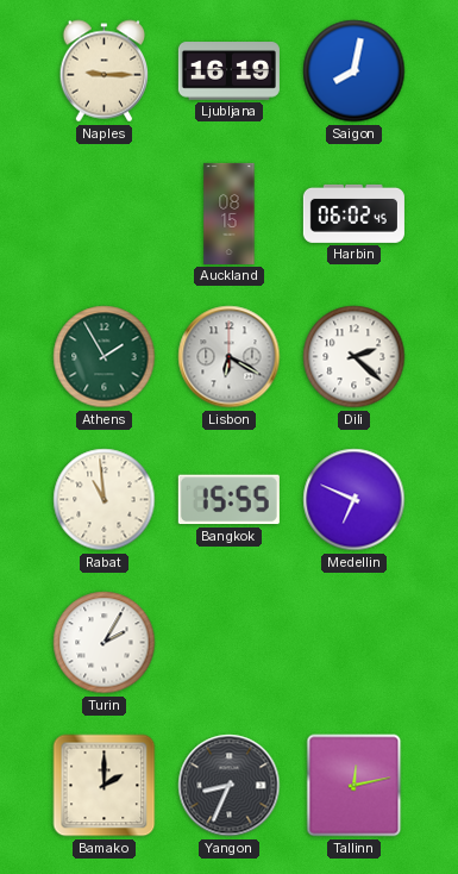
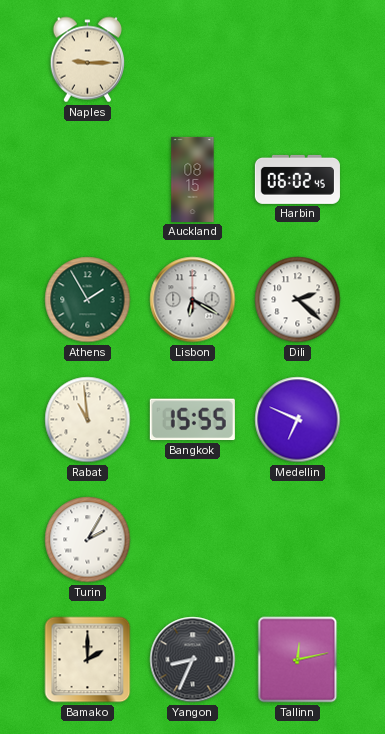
Ljubljana: 16:19 -> none (228, 71)
Saigon: 8:02 -> none (355, 71)
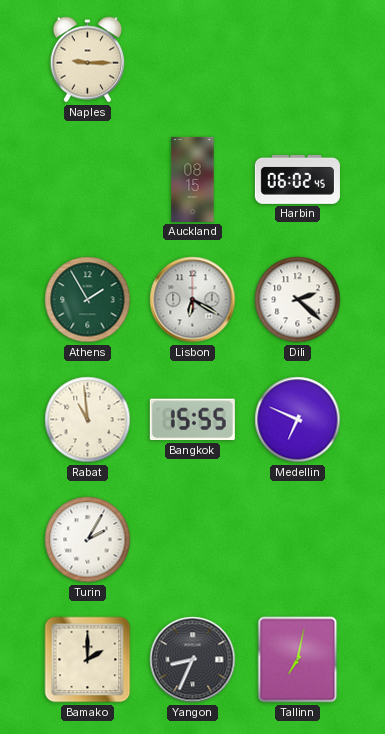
Tallinn: 12:13 -> 7:02 (298, 660)
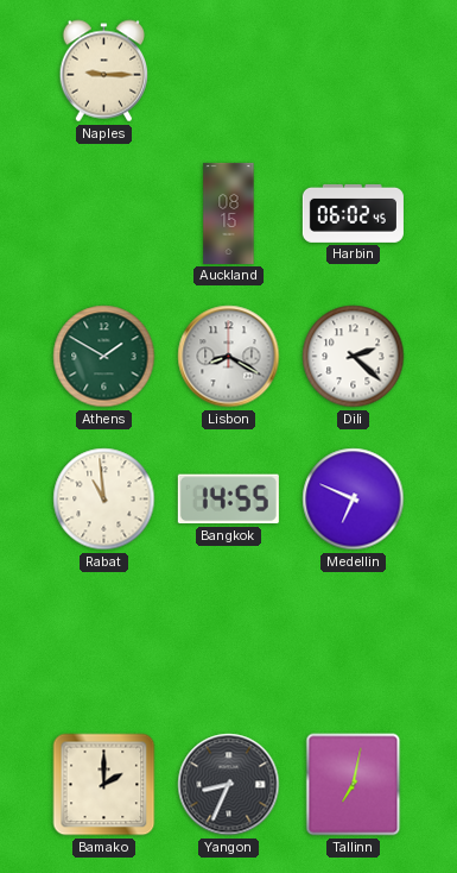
Athens: 1:55 -> 1:50 (104, 357)
Lisbon: 6:20 -> 8:20 (229, 357)
Bangkok: 15:55 -> 14:55 (228, 500)
Turin: 2:05 -> none (88, 540)
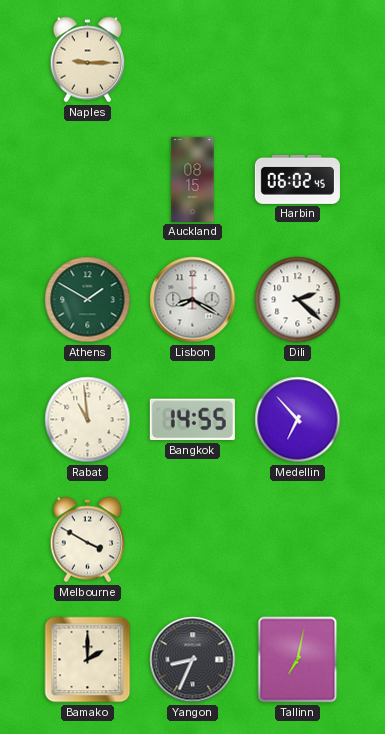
Medellin: 6:49 -> 6:53 (298, 420)
Melbourne: none -> 3:50 (88, 540)
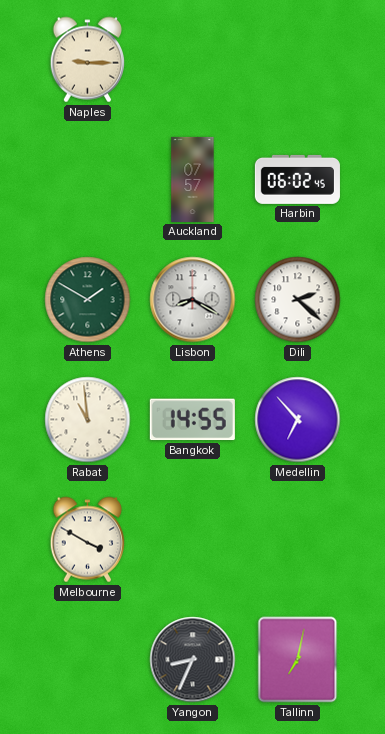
Auckland: 08:15 -> 07:57 (193, 179)
Bamako: 2:00 -> none (88, 660)
